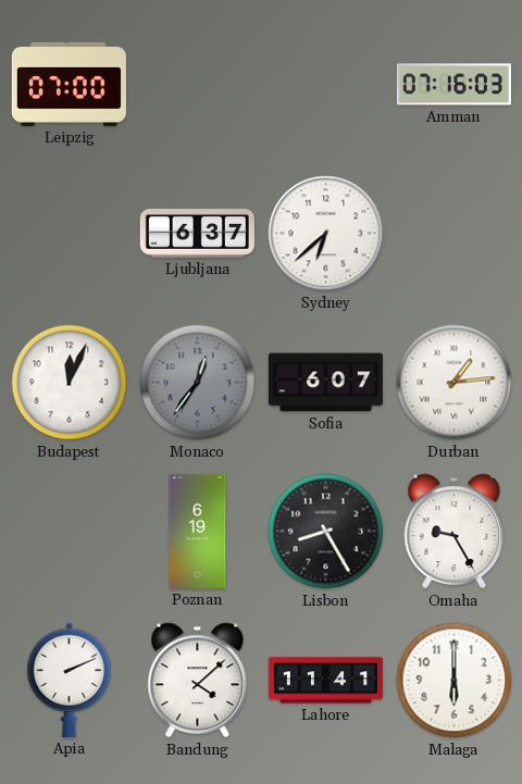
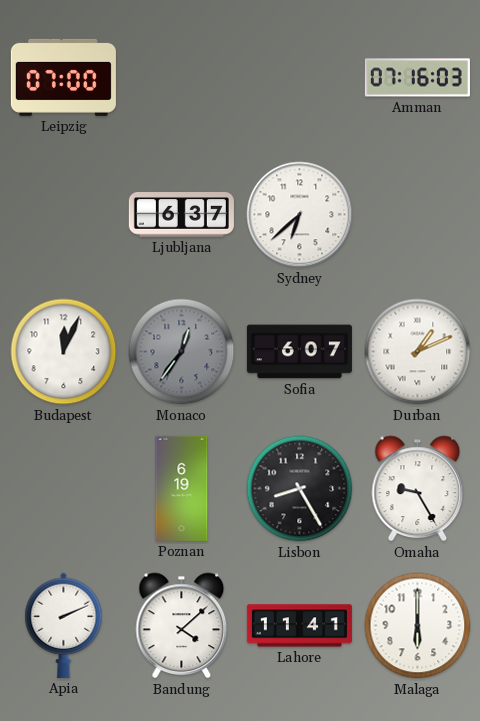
Durban: 1:14 -> 1:11 (418, 352)
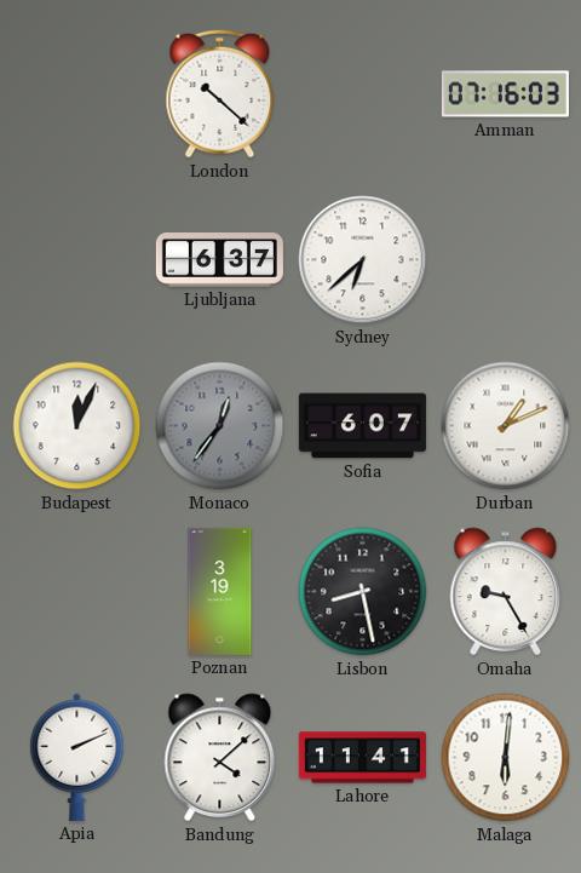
Leipzig: 07:00 -> none (63, 77)
London: none -> 10:22 (220, 94)
Poznan: 6:19 -> 3:19 (220, 591)
Lisbon: 8:25 -> 8:28 (363, 592)
Malaga: 6:00 -> 6:01 (506, 758)
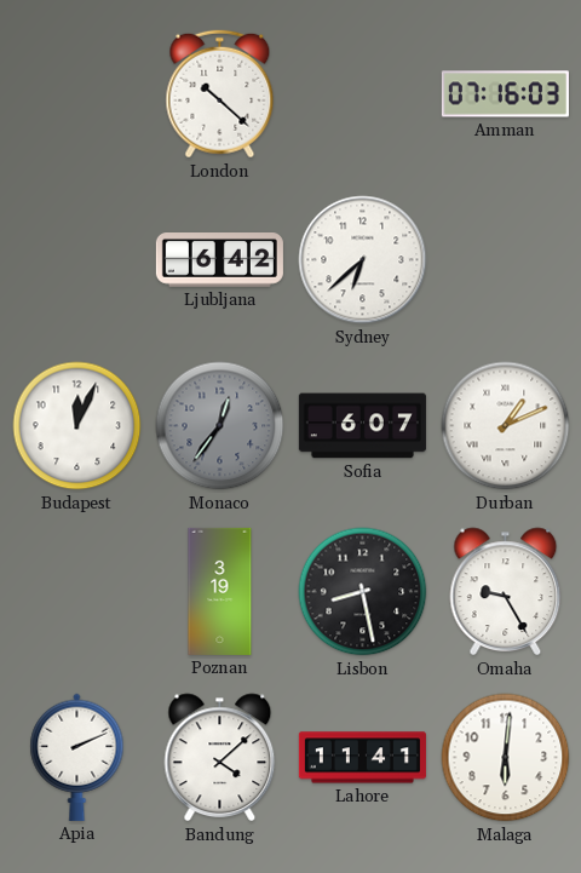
Ljubljana: 6:37 -> 6:42 (219, 260)
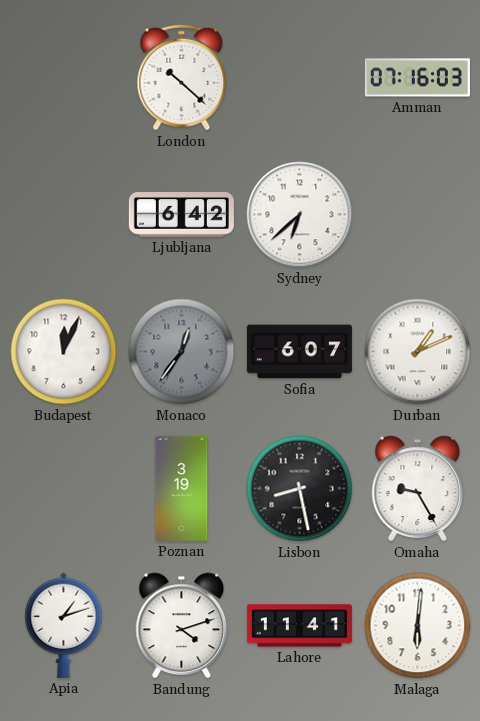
Apia: 2:11 -> 1:12 (64, 625)
Bandung: 4:08 -> 4:12 (182, 626)
